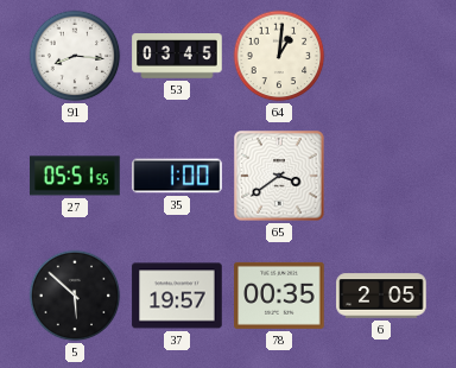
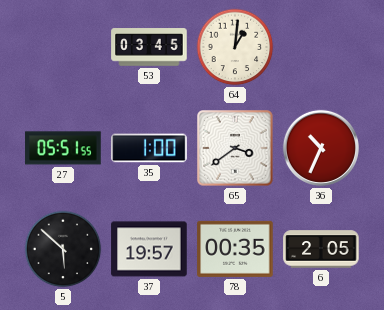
91: 8:16 -> none (75, 56)
36: none -> 10:34 (321, 148)
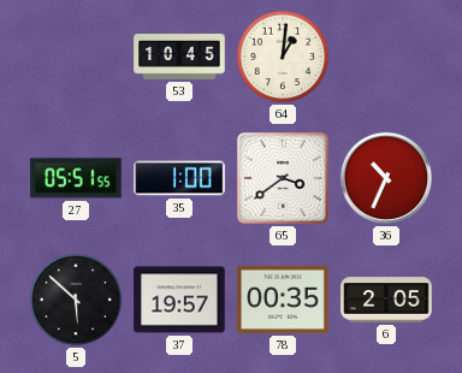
53: 03:45 -> 10:45 (179, 57)
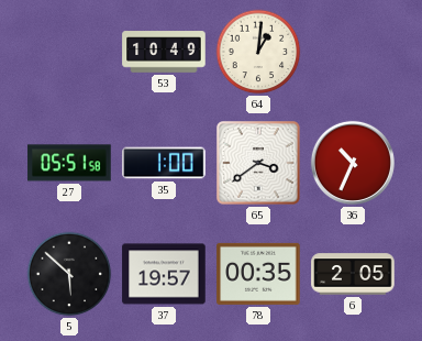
53: 10:45 -> 10:49 (164, 52)
27: 05:51:55 -> 05:51:58 (69, 163)
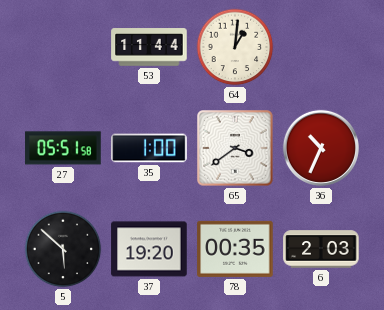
53: 10:49 -> 11:44 (149, 47)
37: 19:57 -> 19:20 (149, 249)
6: 2:05 -> 2:03 (321, 249)
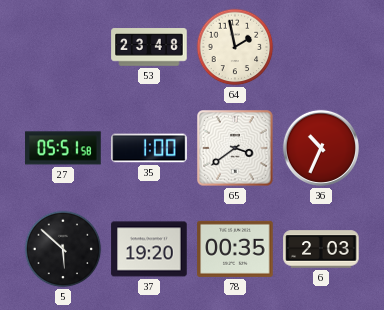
53: 11:44 -> 23:48 (149, 47)
64: 1:01 -> 1:58 (235, 47)
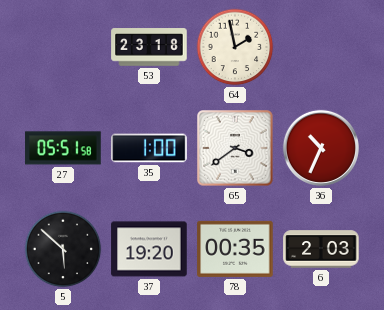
53: 23:48 -> 23:18 (149, 47)
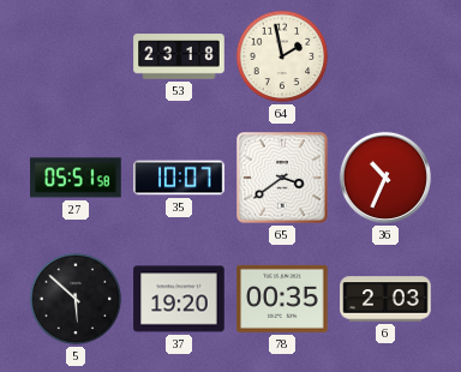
35: 1:00 -> 10:07 (179, 178)
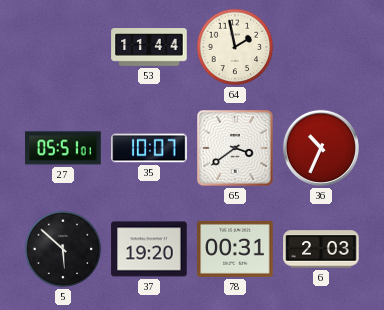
53: 23:18 -> 11:44 (149, 47)
27: 05:51:58 -> 05:51:01 (63, 148)
78: 00:35 -> 00:31 (235, 249)
